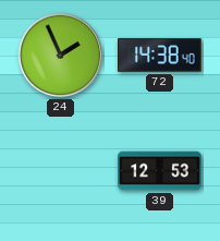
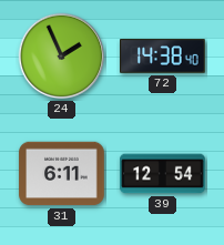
31: none -> 6:11 (62, 174)
39: 12:53 -> 12:54 (163, 174)
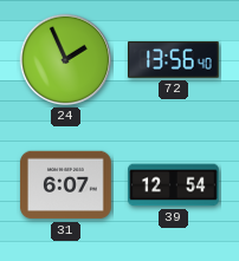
72: 14:38 -> 13:56 (174, 60)
31: 6:11 -> 6:07 (66, 185)
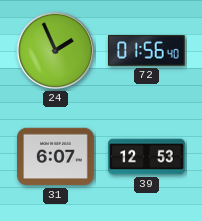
72: 13:56 -> 01:56 (147, 51)
39: 12:54 -> 12:53 (147, 157)
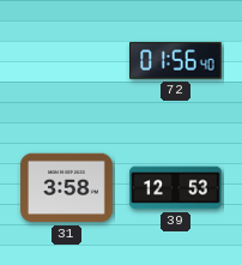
24: 1:56 -> none (56, 51)
31: 6:07 -> 3:58 (67, 188)
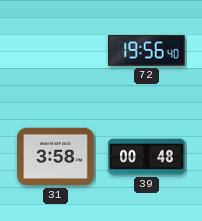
72: 01:56 -> 19:56 (147, 51)
39: 12:53 -> 00:48 (147, 157)
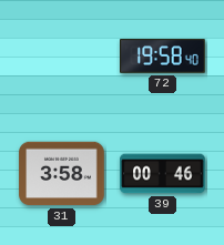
72: 19:56 -> 19:58 (163, 57)
39: 00:48 -> 00:46 (163, 174)
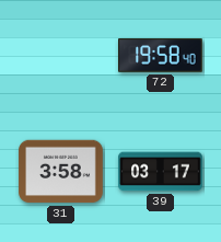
39: 00:46 -> 03:17 (161, 172)
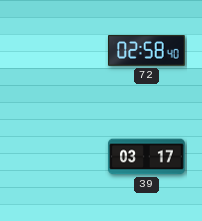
72: 19:58 -> 02:58 (147, 51)
31: 3:58 -> none (61, 172)
